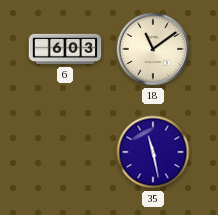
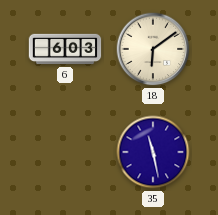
18: 11:09 -> 6:09 (153, 49)
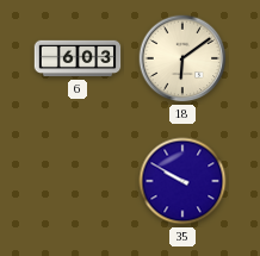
35: 11:28 -> 9:50 (182, 181)
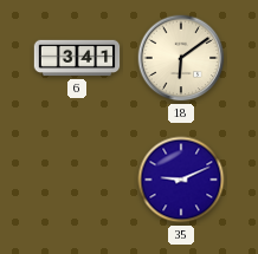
6: 6:03 -> 3:41 (77, 58)
35: 9:50 -> 9:11 (181, 180)
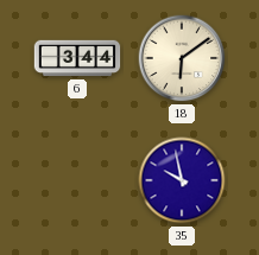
6: 3:41 -> 3:44 (77, 58)
35: 9:11 -> 9:58 (182, 180)
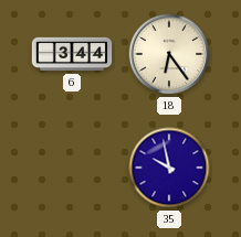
18: 6:09 -> 6:24 (169, 54)
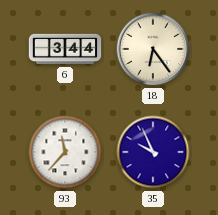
93: none -> 11:37 (65, 152)
35: 9:58 -> 9:56 (153, 152)
